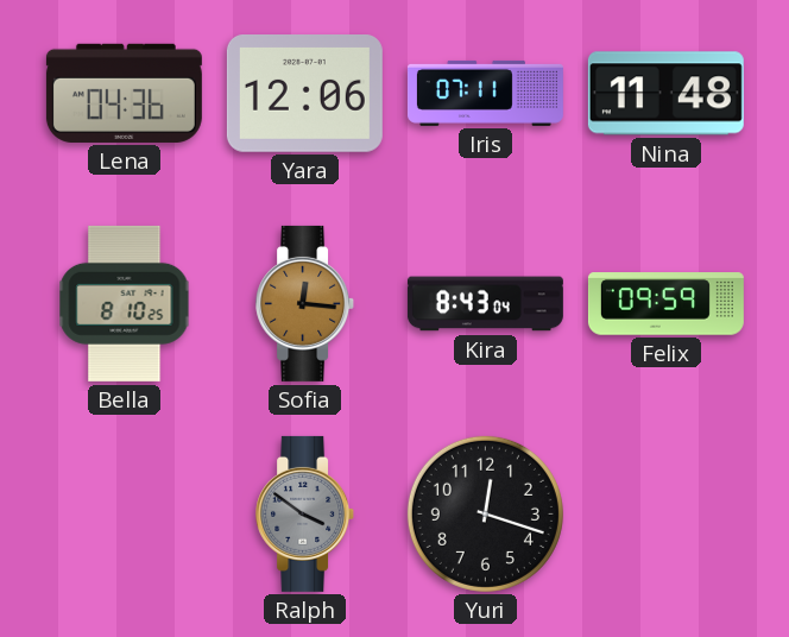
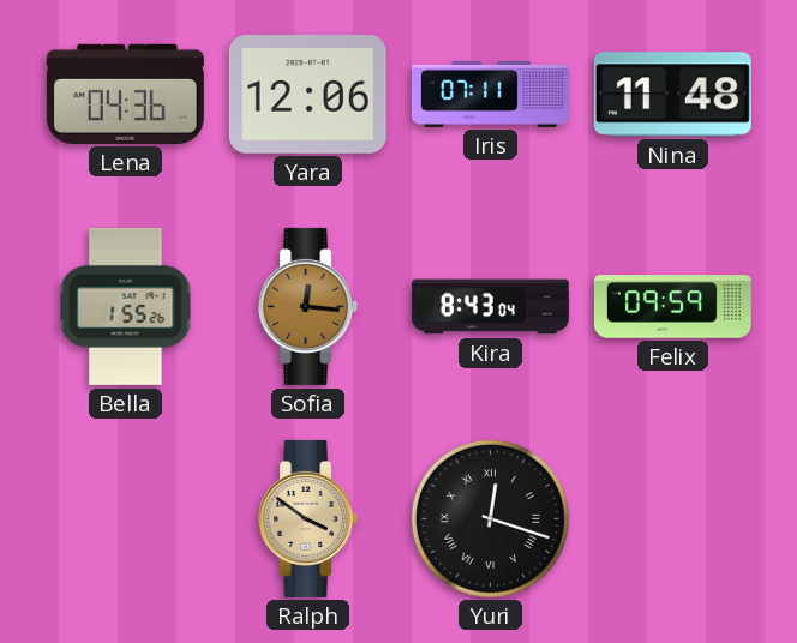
Bella: 8:10 -> 1:55 (126, 306)
Ralph dial: grey -> champagne (308, 518)
Yuri numerals: Arabic -> Roman (490, 518)
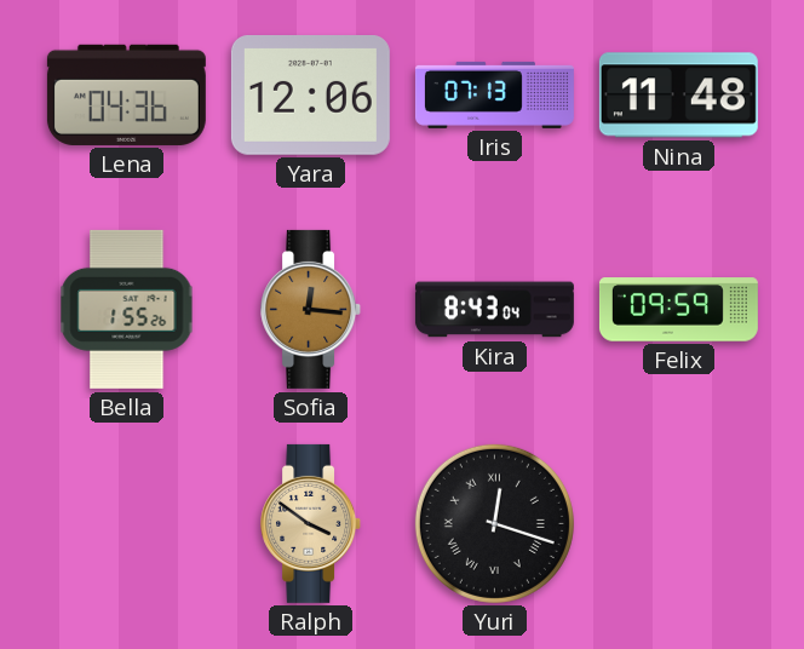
Iris: 07:11 -> 07:13 (494, 94)
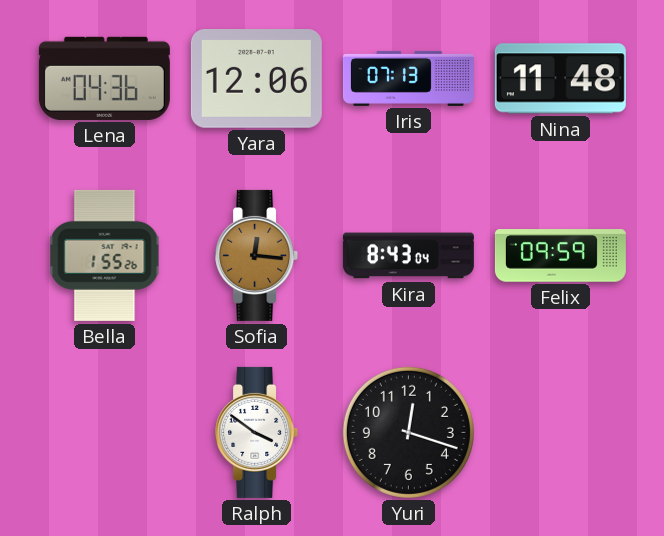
Ralph dial: champagne -> white (257, 432)
Yuri numerals: Roman -> Arabic (408, 432)
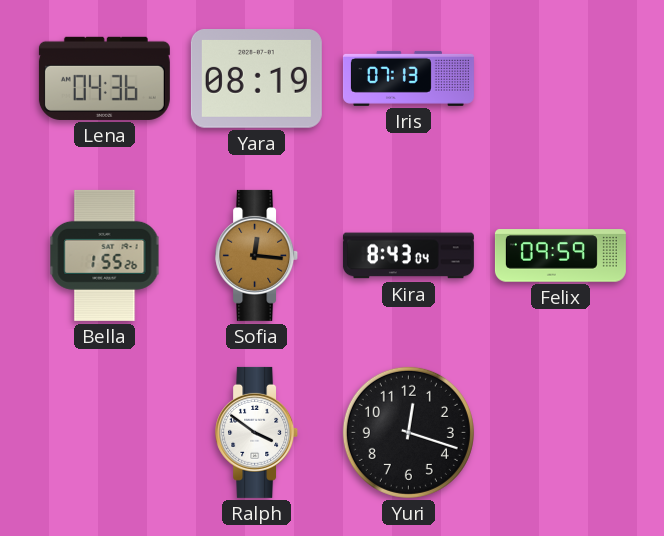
Yara: 12:06 -> 08:19 (256, 79)
Nina: 11:48 -> none (560, 79)
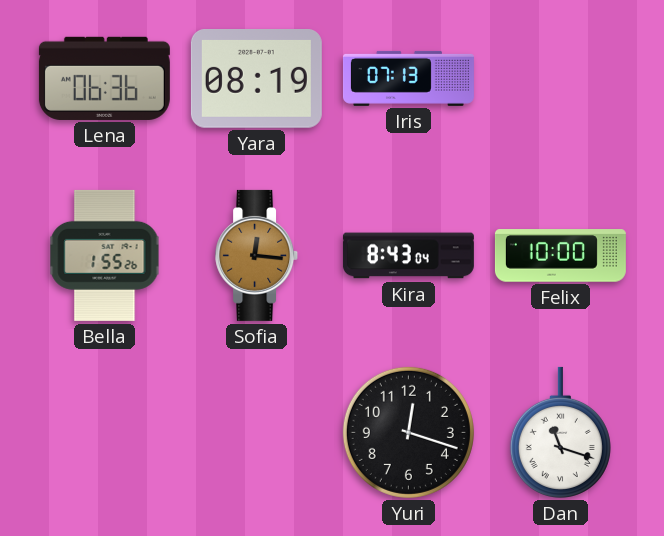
Lena: 04:36 -> 06:36 (104, 78)
Felix: 09:59 -> 10:00 (560, 256)
Ralph: 3:51 -> none (257, 432)
Dan: none -> 11:18 (560, 432)
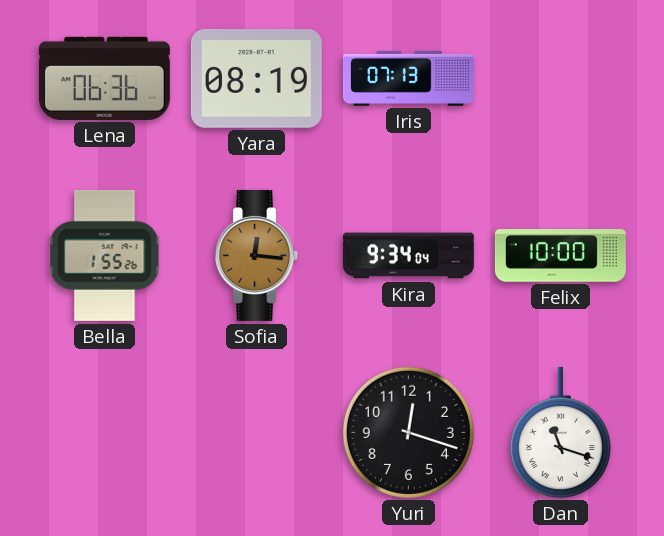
Kira: 8:43 -> 9:34 (408, 256)
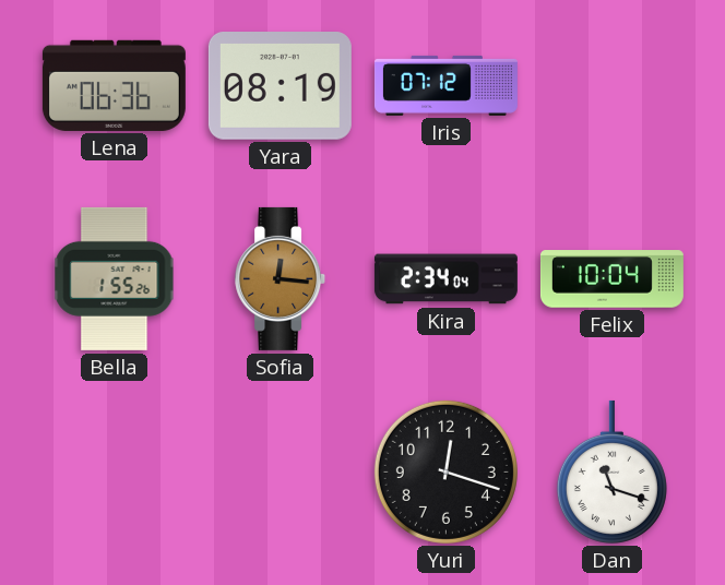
Iris: 07:13 -> 07:12 (445, 85)
Kira: 9:34 -> 2:34 (445, 279)
Felix: 10:00 -> 10:04 (611, 279)
